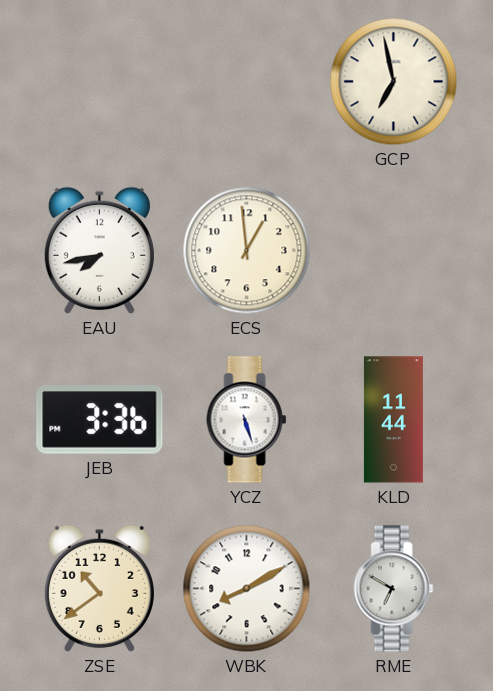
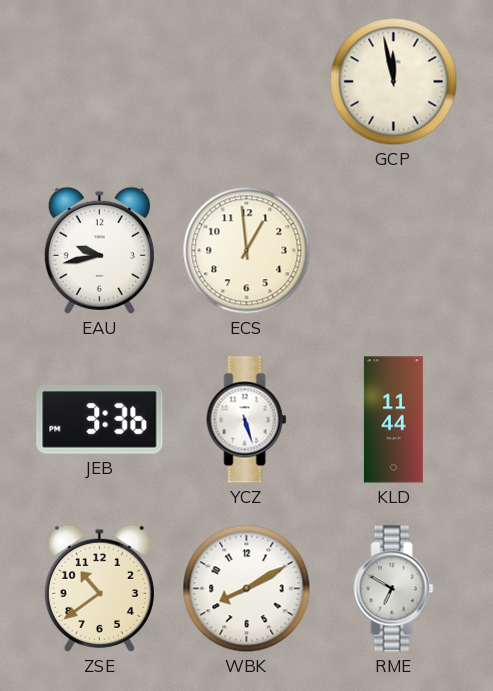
GCP: 6:58 -> 11:58 (394, 82)
EAU: 7:43 -> 9:43 (99, 250)
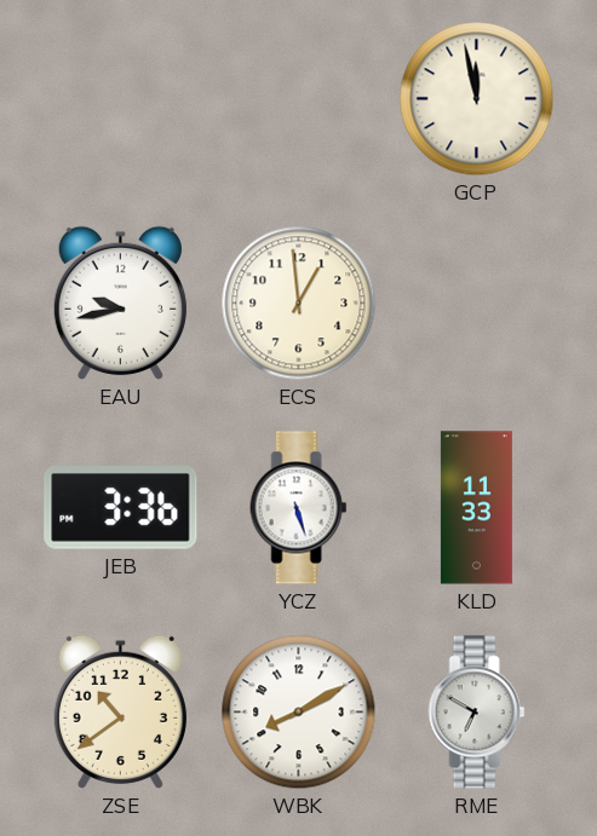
KLD: 11:44 -> 11:33 (476, 508)
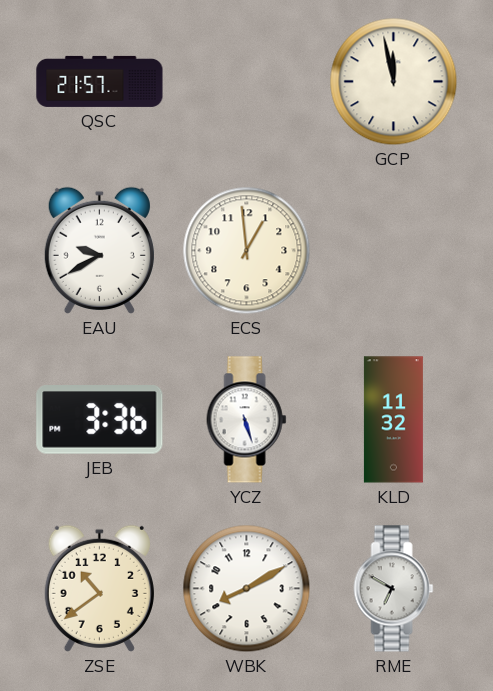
QSC: none -> 21:57 (100, 81)
EAU: 9:43 -> 9:40 (99, 250)
KLD: 11:33 -> 11:32 (393, 420)
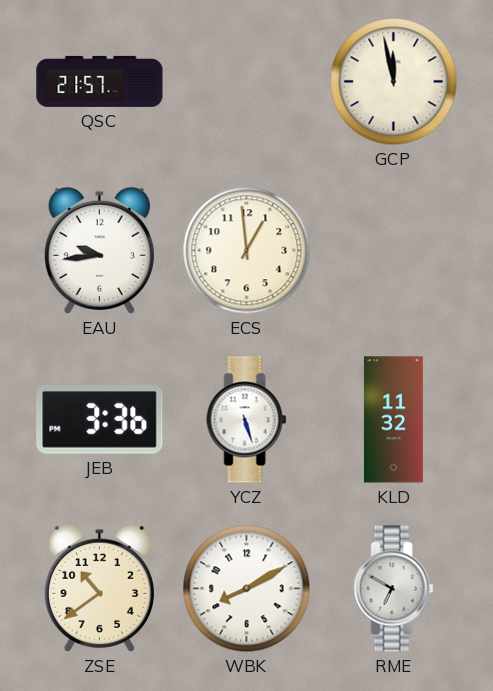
EAU: 9:40 -> 9:44 (99, 250)
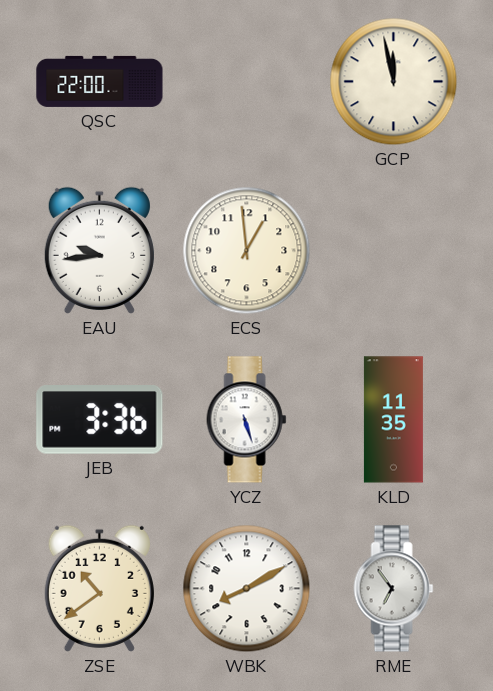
QSC: 21:57 -> 22:00 (100, 81)
KLD: 11:32 -> 11:35 (393, 420)
RME: 6:50 -> 6:54 (394, 589)
